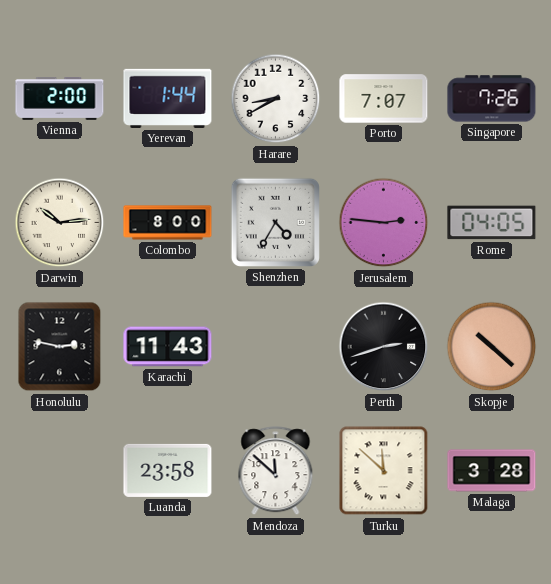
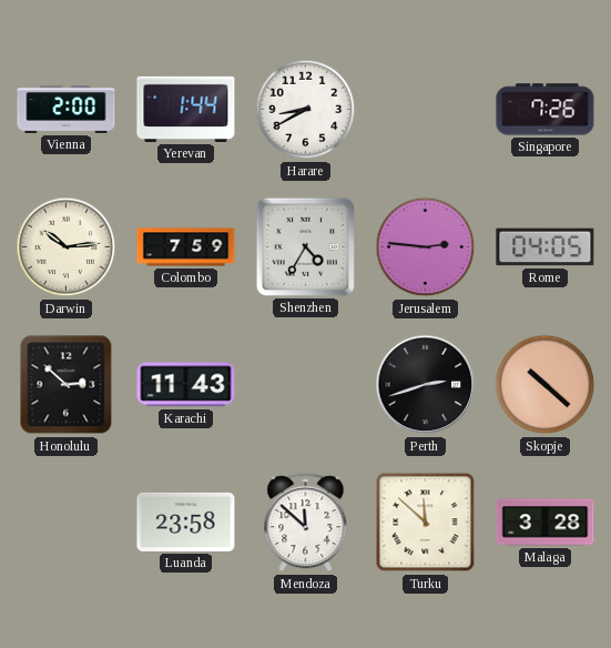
Porto: 7:07 -> none (384, 99)
Colombo: 8:00 -> 7:59 (186, 247)
Honolulu: 2:47 -> 2:52 (67, 385)
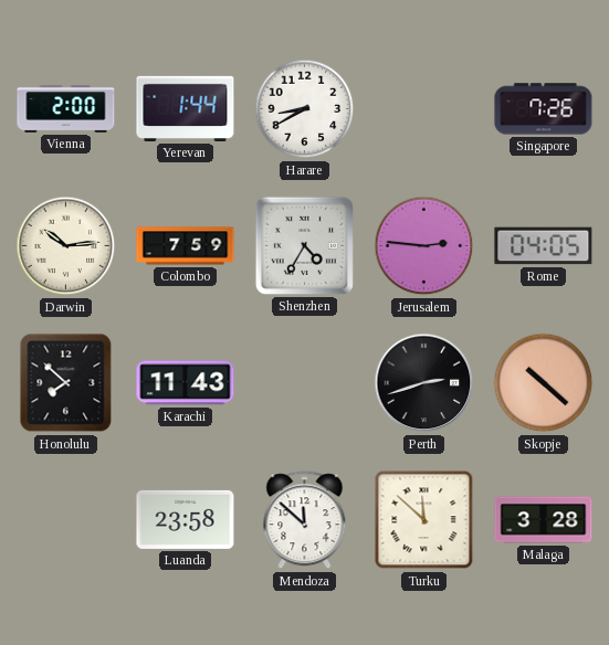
Honolulu: 2:52 -> 7:52 (66, 383)
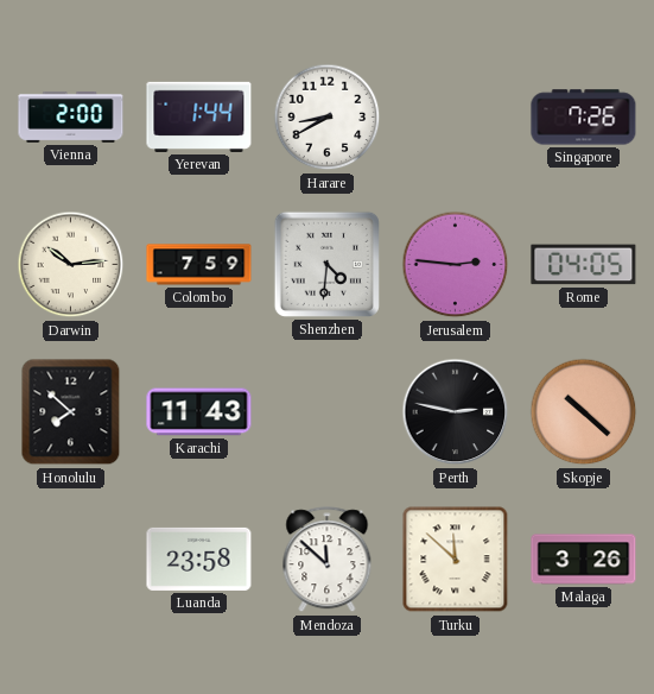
Shenzhen: 4:35 -> 4:31 (326, 264)
Perth: 2:42 -> 2:47 (456, 412)
Malaga: 3:28 -> 3:26 (584, 560)
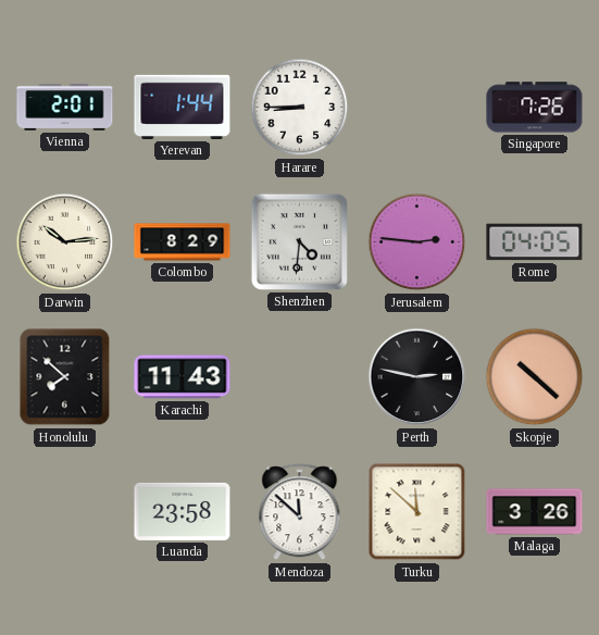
Vienna: 2:00 -> 2:01 (65, 108)
Harare: 8:40 -> 8:45 (300, 108)
Colombo: 7:59 -> 8:29 (183, 242)
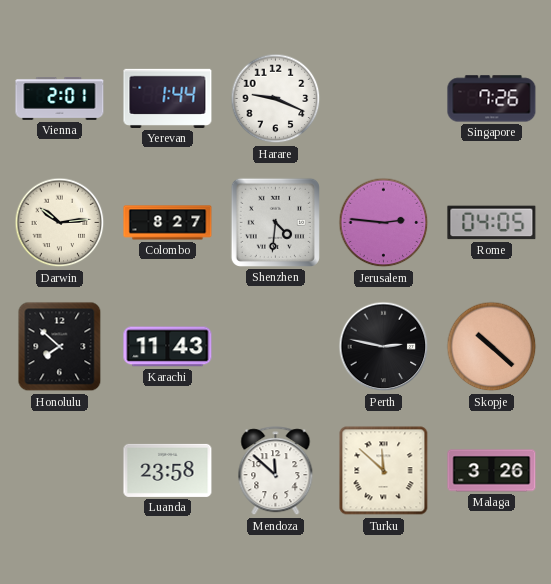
Harare: 8:45 -> 9:19 (276, 99)
Colombo: 8:29 -> 8:27 (168, 223)
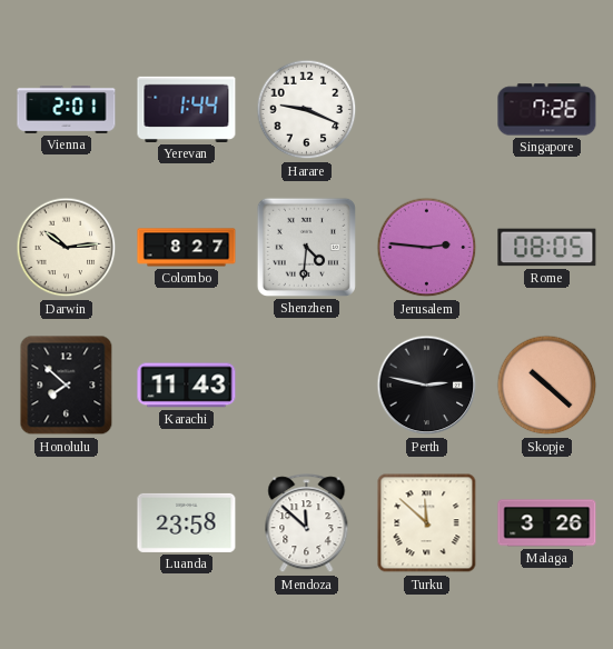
Rome: 04:05 -> 08:05 (547, 248)
